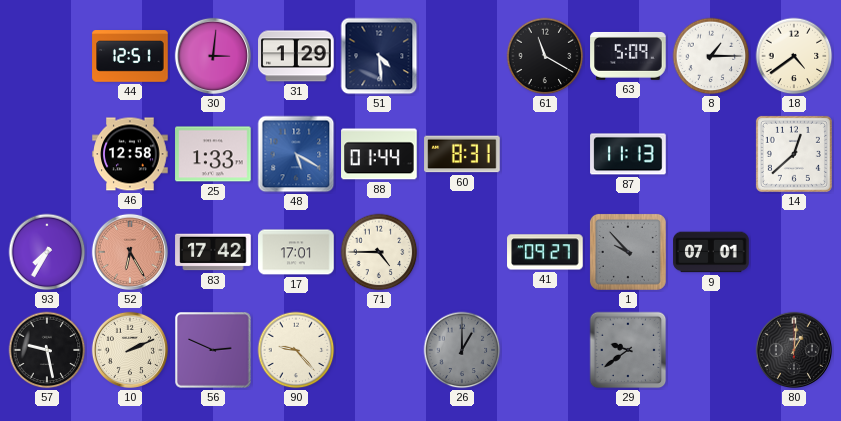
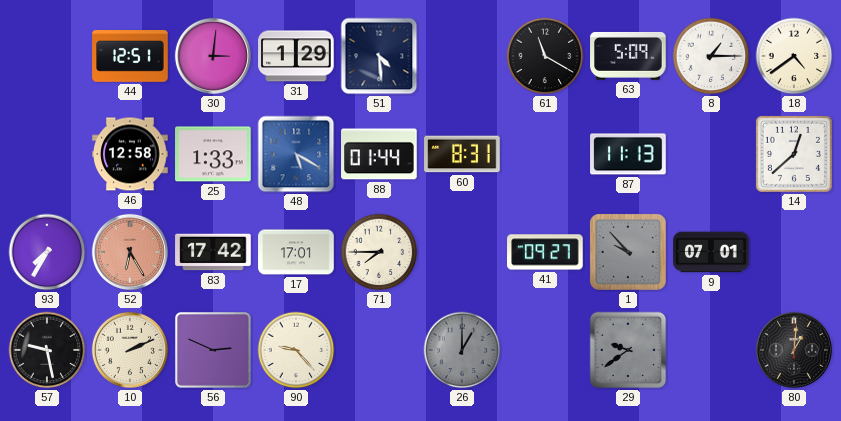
71: 4:45 -> 7:45 (379, 252)
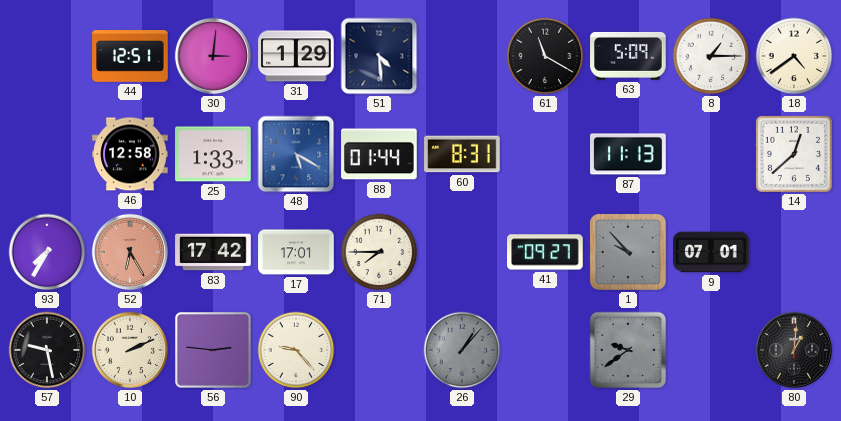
56: 2:49 -> 2:46 (213, 350)
26: 1:00 -> 1:07 (462, 350)
